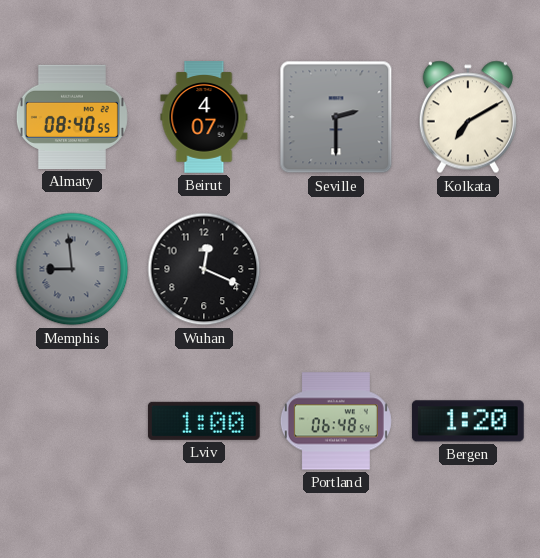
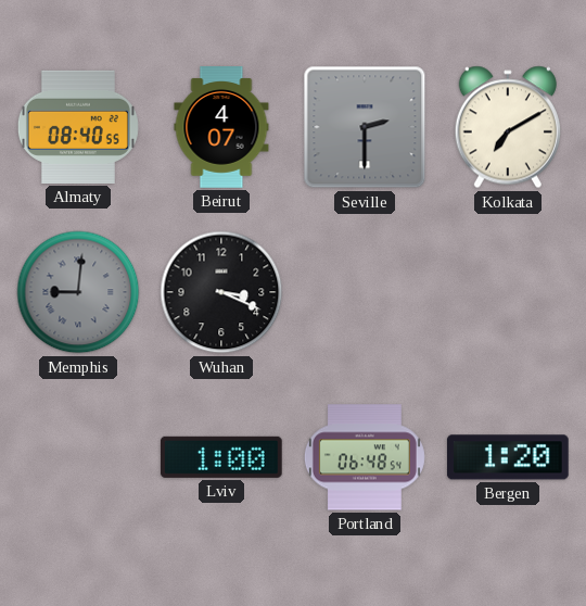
Memphis: 8:59 -> 9:01 (78, 292)
Wuhan: 12:19 -> 3:19 (221, 292)
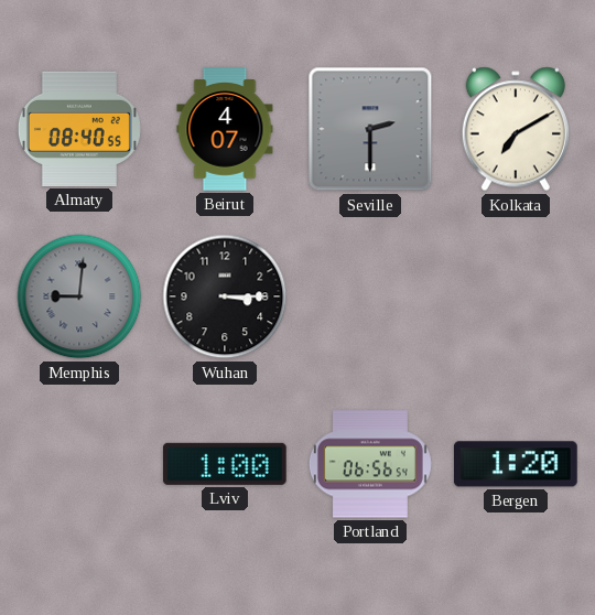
Wuhan: 3:19 -> 3:15 (225, 296)
Portland: 06:48 -> 06:56 (370, 464)
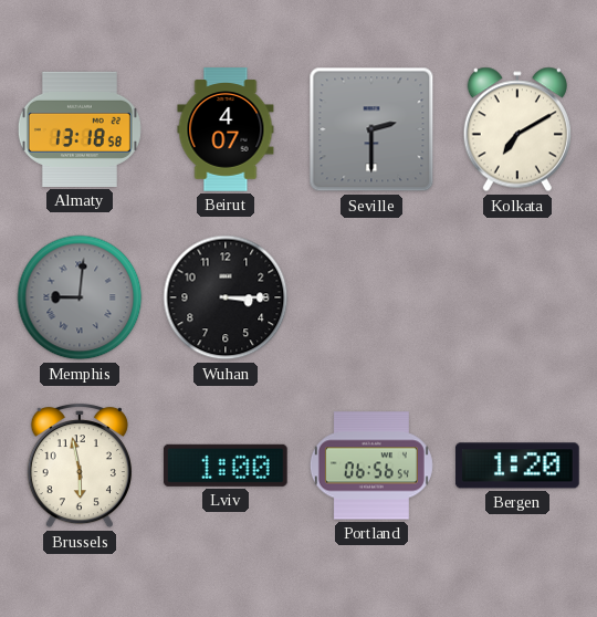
Almaty: 08:40 -> 13:18 (80, 129)
Brussels: none -> 5:58 (80, 466)
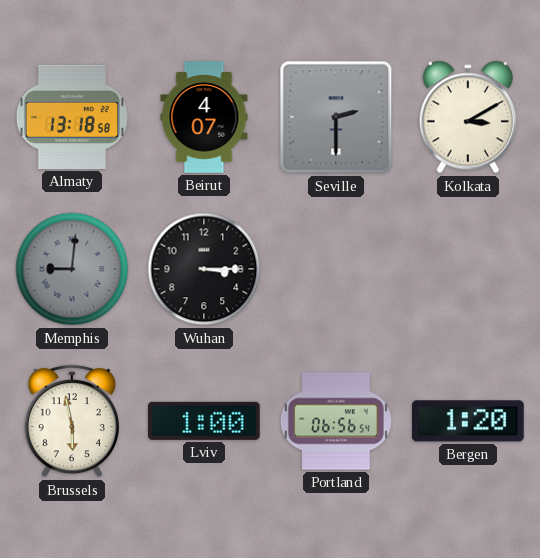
Kolkata: 7:10 -> 3:10 (468, 117)
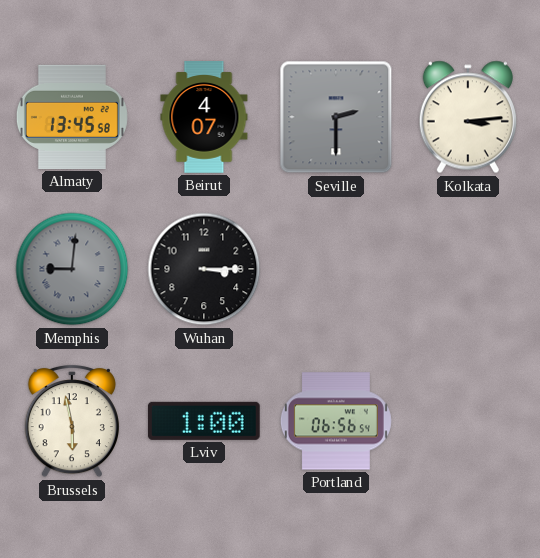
Almaty: 13:18 -> 13:45 (72, 117)
Kolkata: 3:10 -> 3:14 (468, 117)
Bergen: 1:20 -> none (468, 421)
